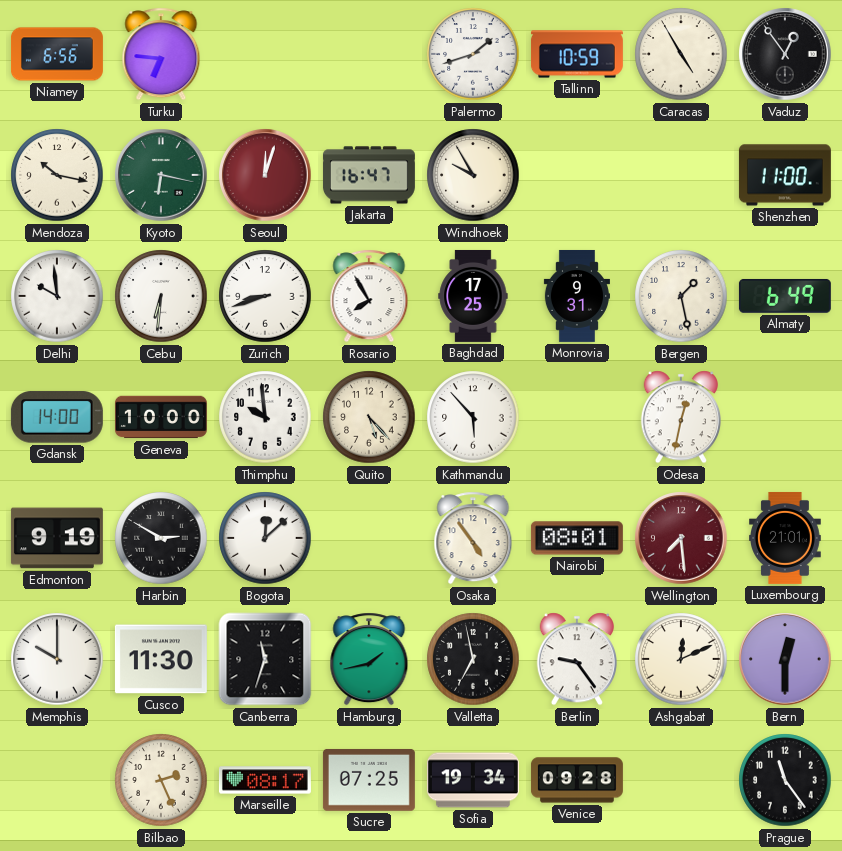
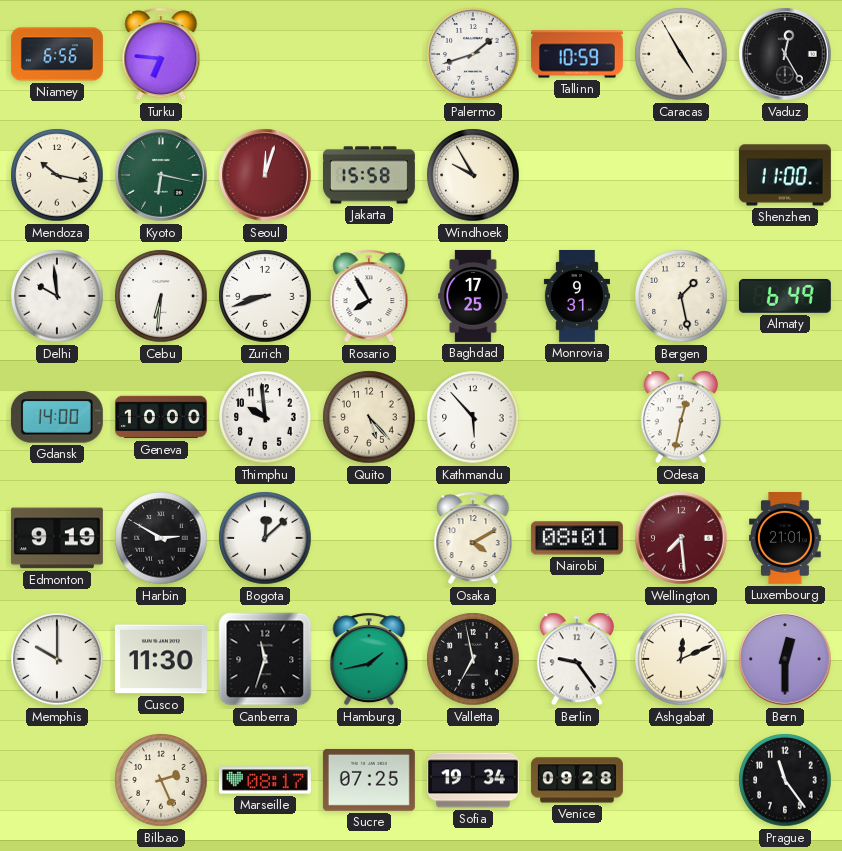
Vaduz: 12:54 -> 12:25 (785, 54)
Jakarta: 16:47 -> 15:58 (369, 175)
Osaka: 4:54 -> 4:10 (473, 538)
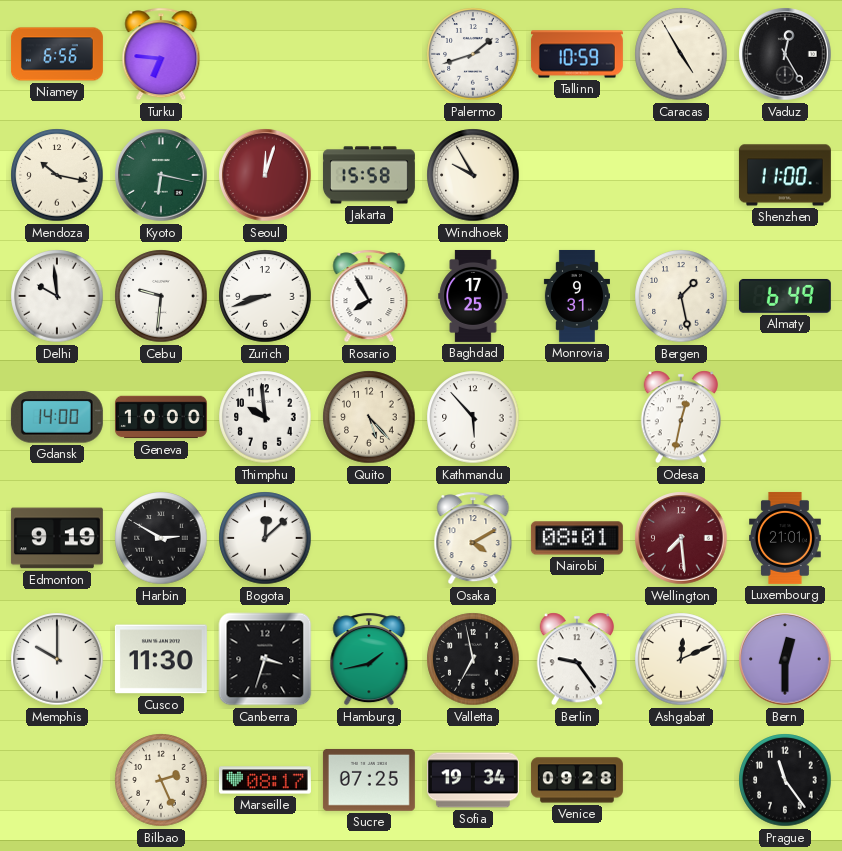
Cebu: 6:31 -> 9:31 (161, 296)
Canberra: 11:33 -> 3:33 (265, 659)
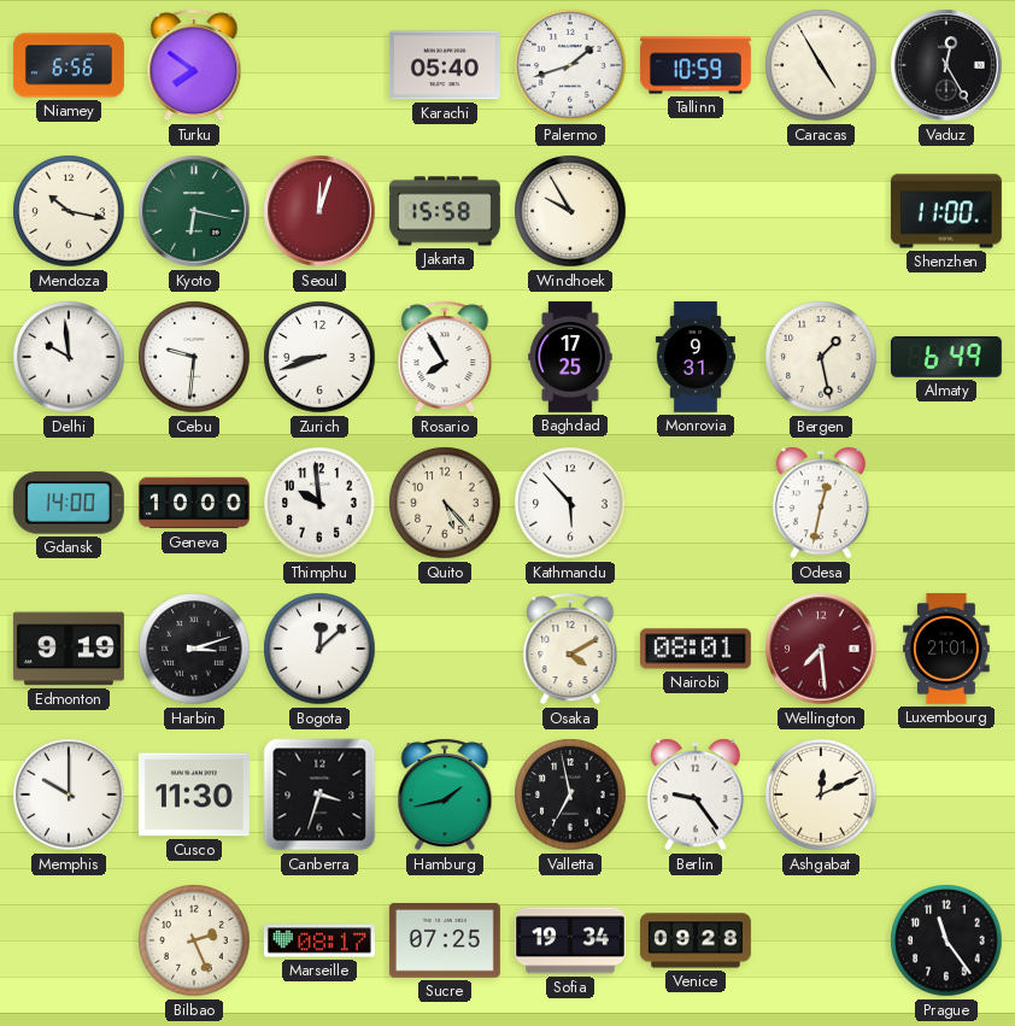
Turku: 6:46 -> 7:51 (194, 65)
Karachi: none -> 05:40 (445, 65)
Harbin: 2:50 -> 3:12 (194, 649)
Bern: 12:30 -> none (785, 659)
